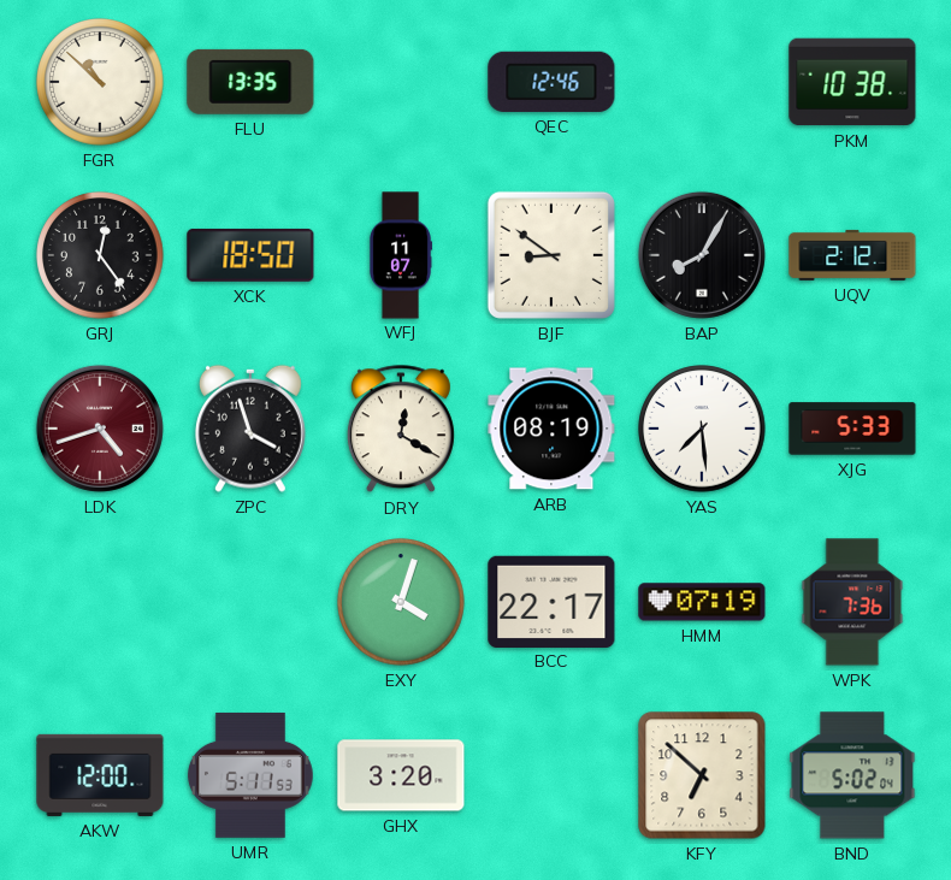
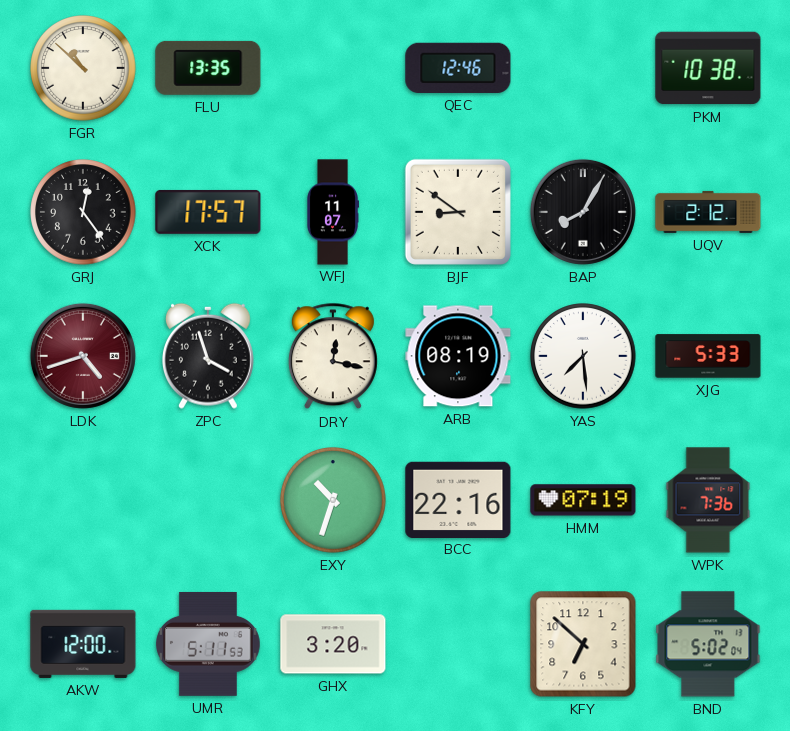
XCK: 18:50 -> 17:57 (208, 212)
DRY: 12:20 -> 12:17 (333, 357)
EXY: 4:03 -> 10:33 (333, 500)
BCC: 22:17 -> 22:16 (458, 499)
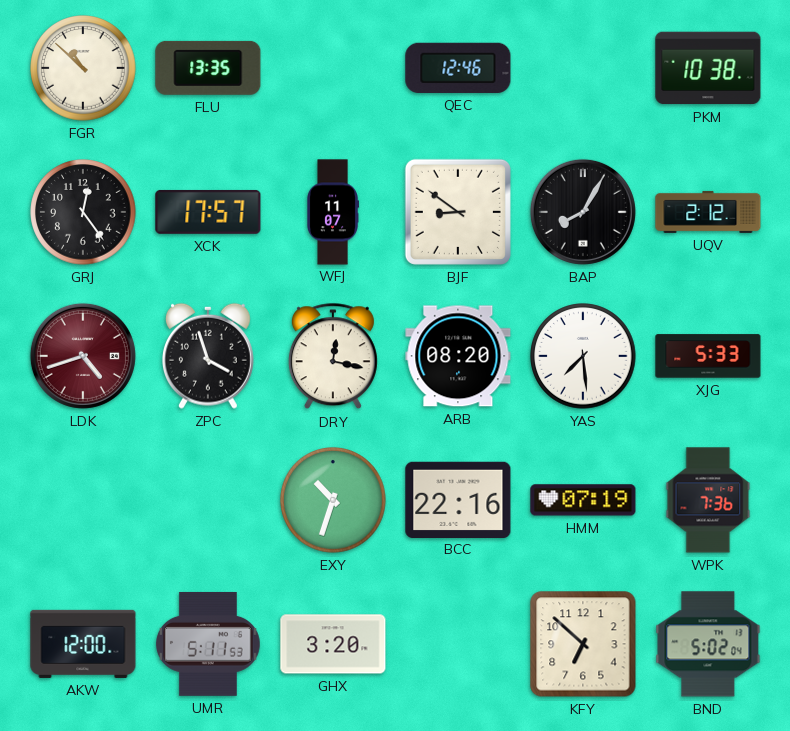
ARB: 08:19 -> 08:20 (458, 356)
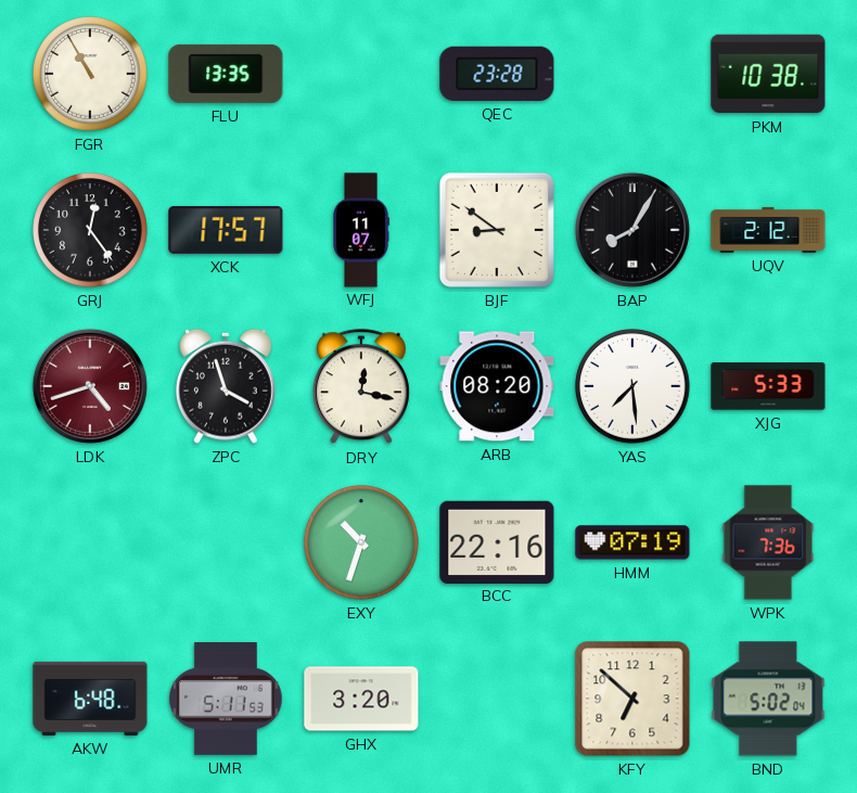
FGR: 10:52 -> 10:55 (90, 74)
QEC: 12:46 -> 23:28 (497, 74)
AKW: 12:00 -> 6:48 (90, 699)
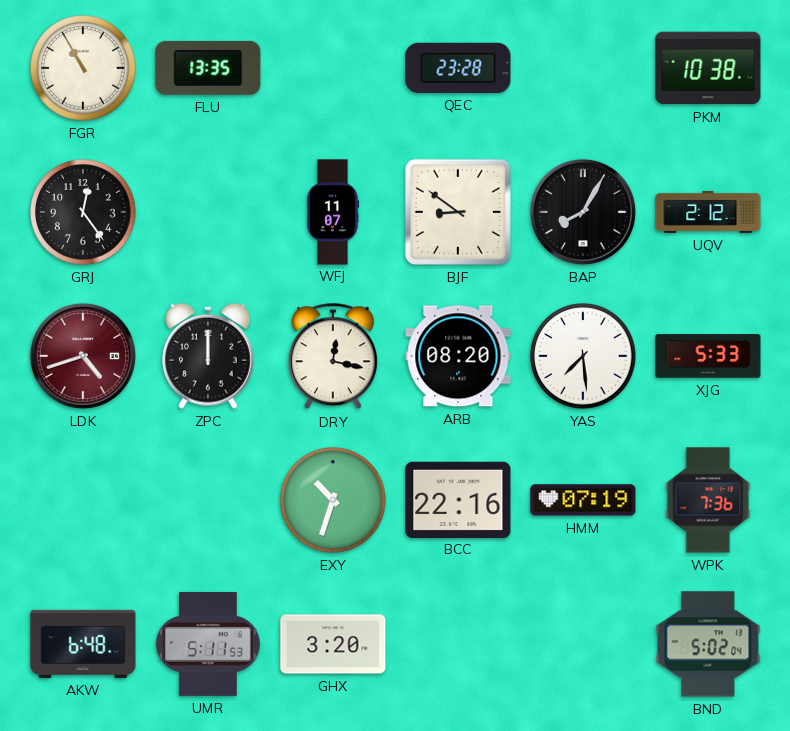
XCK: 17:57 -> none (226, 230)
ZPC: 3:57 -> 12:00 (208, 356)
KFY: 6:52 -> none (632, 699)
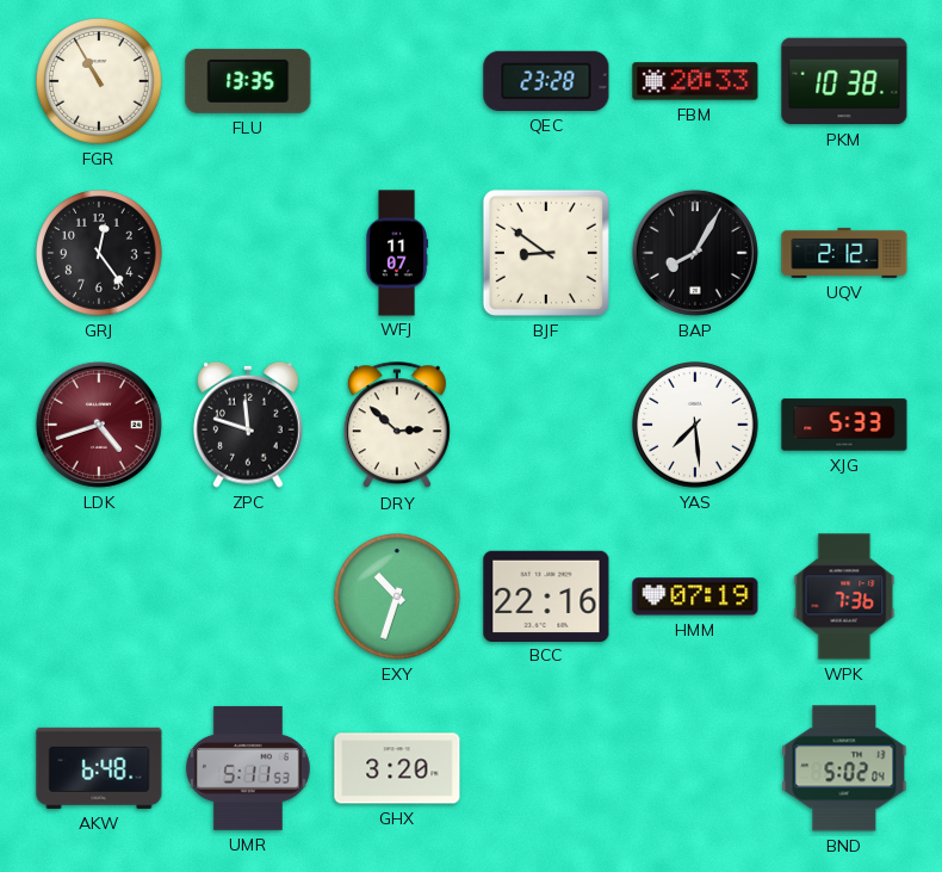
FBM: none -> 20:33 (695, 81)
ZPC: 12:00 -> 11:48 (248, 425)
DRY: 12:17 -> 2:52 (397, 426)
ARB: 08:20 -> none (458, 356)
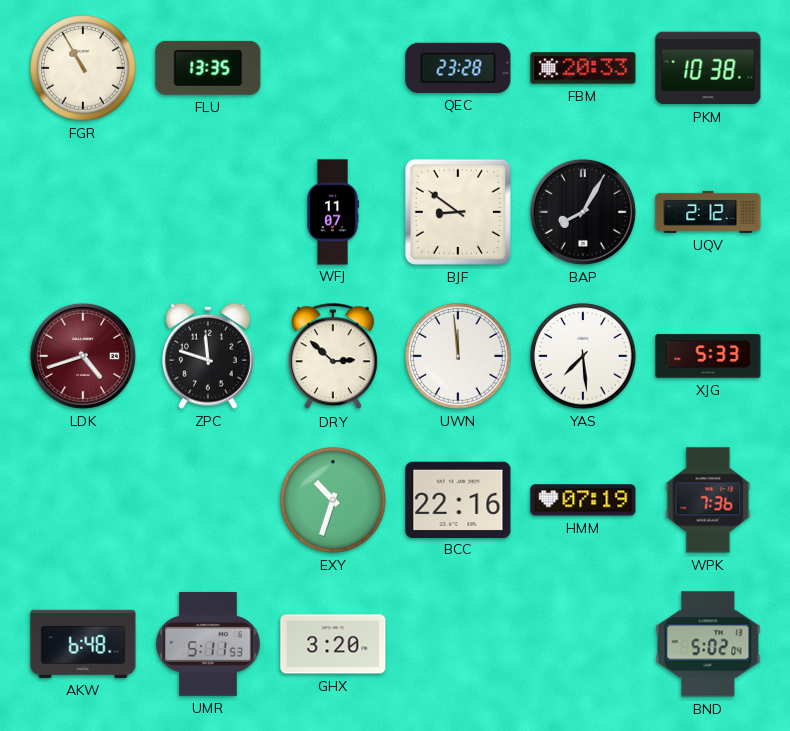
GRJ: 12:24 -> none (99, 253)
UWN: none -> 11:59 (458, 356)
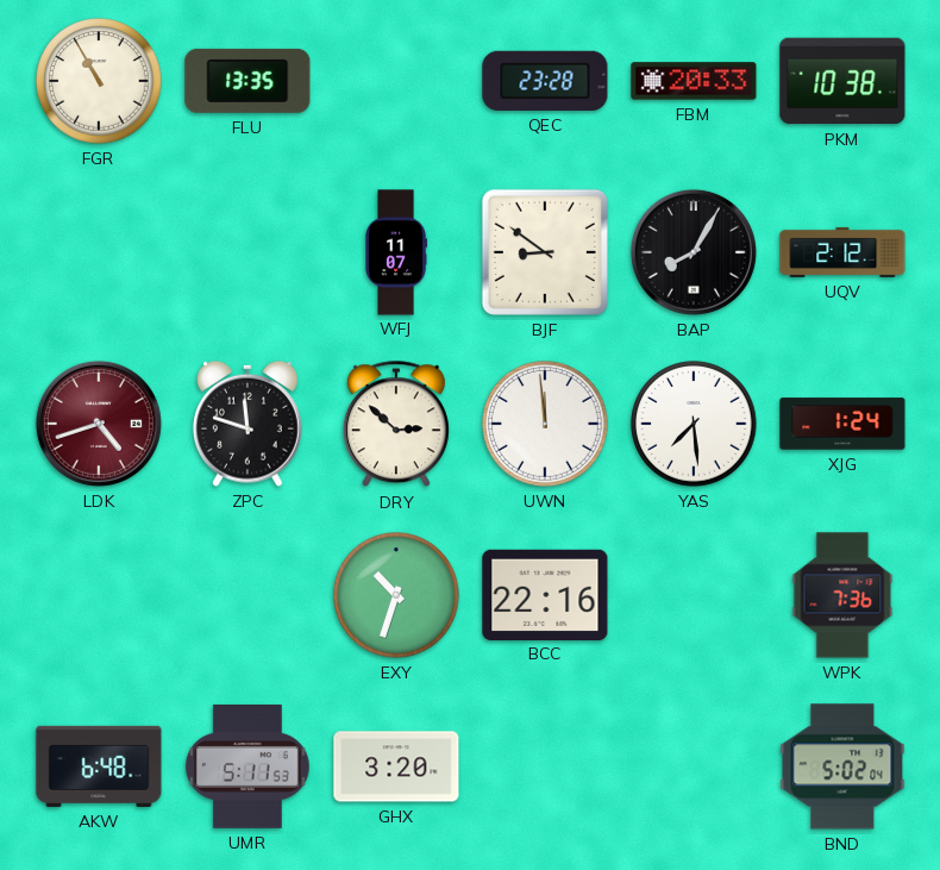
XJG: 5:33 -> 1:24 (842, 424)
HMM: 07:19 -> none (583, 500)
